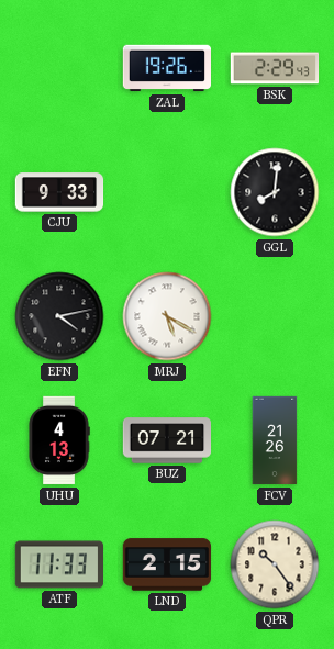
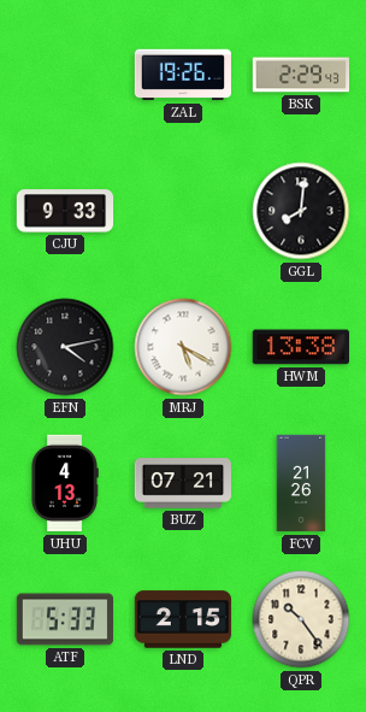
HWM: none -> 13:38 (300, 347)
ATF: 11:33 -> 5:33 (64, 619)
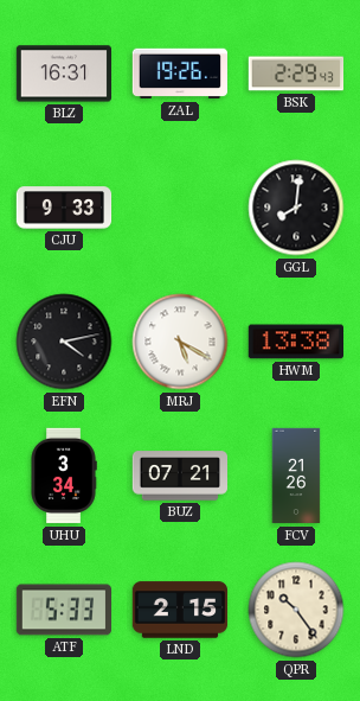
BLZ: none -> 16:31 (63, 74)
UHU: 4:13 -> 3:34 (64, 476)
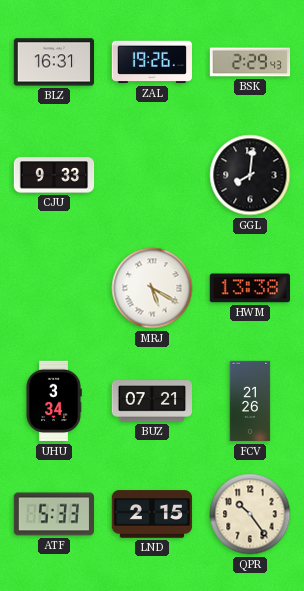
EFN: 4:13 -> none (64, 342)
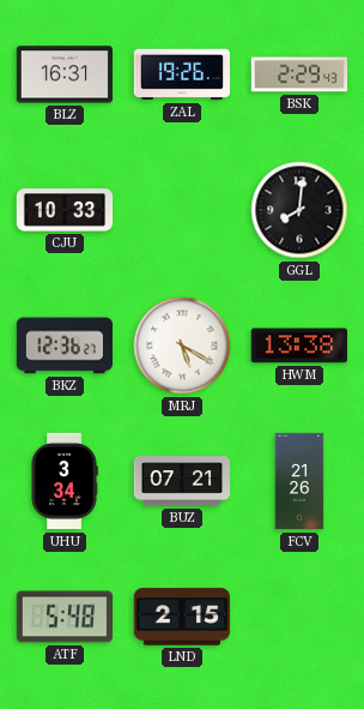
CJU: 9:33 -> 10:33 (65, 210)
BKZ: none -> 12:36 (63, 346)
ATF: 5:33 -> 5:48 (63, 617)
QPR: 10:24 -> none (250, 514)
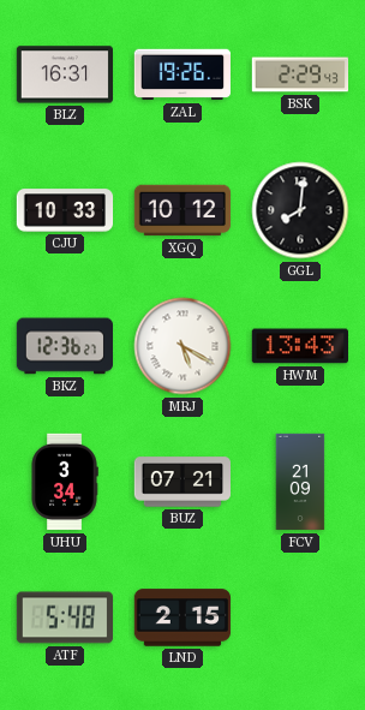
XGQ: none -> 10:12 (182, 210)
HWM: 13:38 -> 13:43 (299, 346)
FCV: 21:26 -> 21:09 (300, 482)
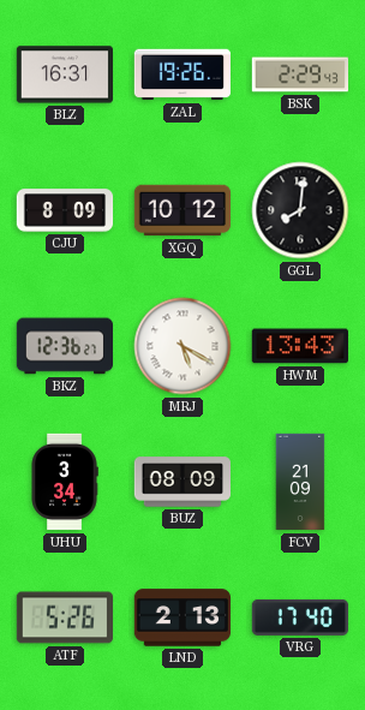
CJU: 10:33 -> 8:09 (65, 210)
BUZ: 07:21 -> 08:09 (181, 482)
ATF: 5:48 -> 5:26 (64, 617)
LND: 2:15 -> 2:13 (182, 617)
VRG: none -> 17:40 (300, 617)
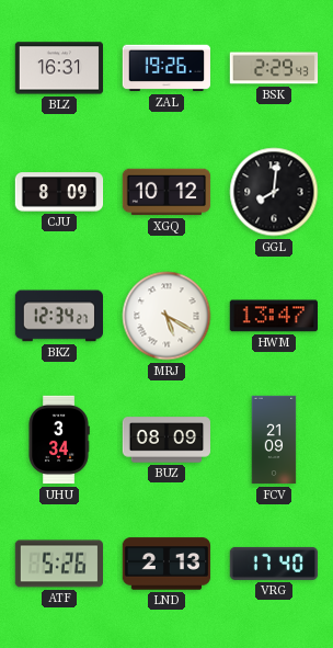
BKZ: 12:36 -> 12:34 (58, 316)
HWM: 13:43 -> 13:47 (273, 316)
